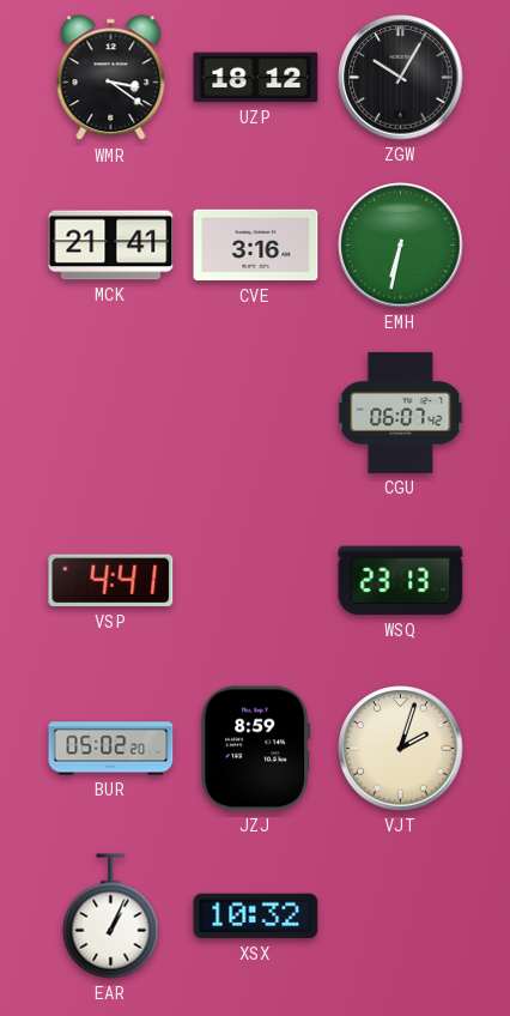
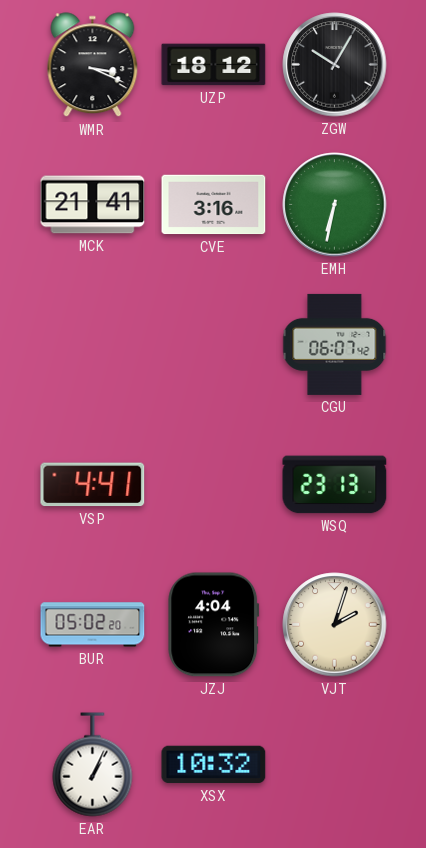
WMR: 3:21 -> 3:19 (93, 65)
JZJ: 8:59 -> 4:04 (214, 625)
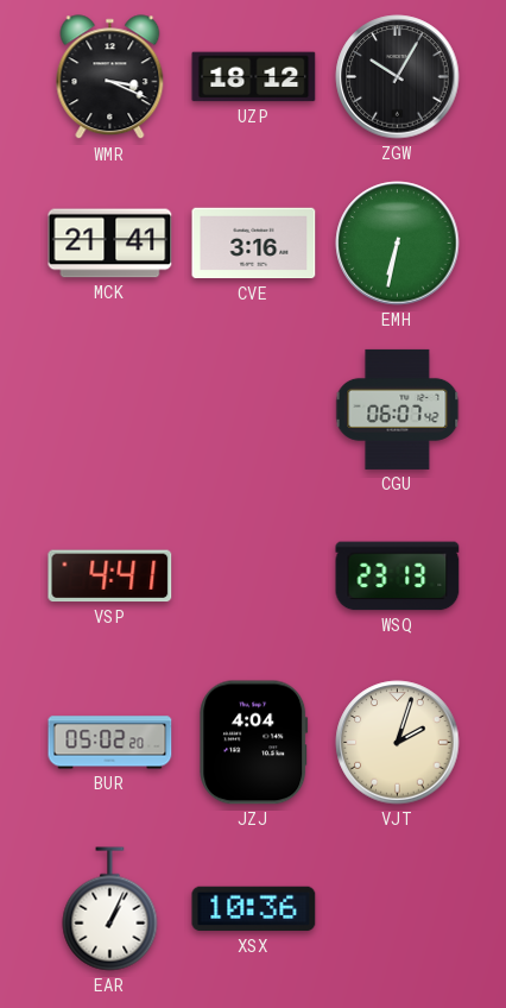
XSX: 10:32 -> 10:36 (254, 909)
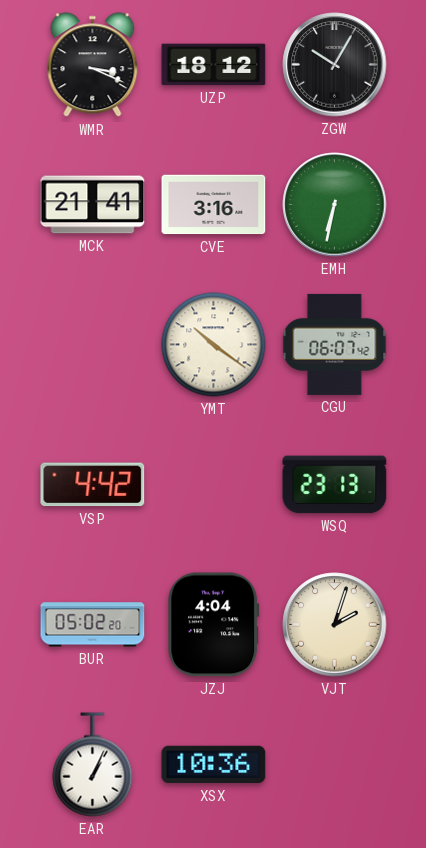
YMT: none -> 10:21 (214, 345)
VSP: 4:41 -> 4:42 (93, 485)
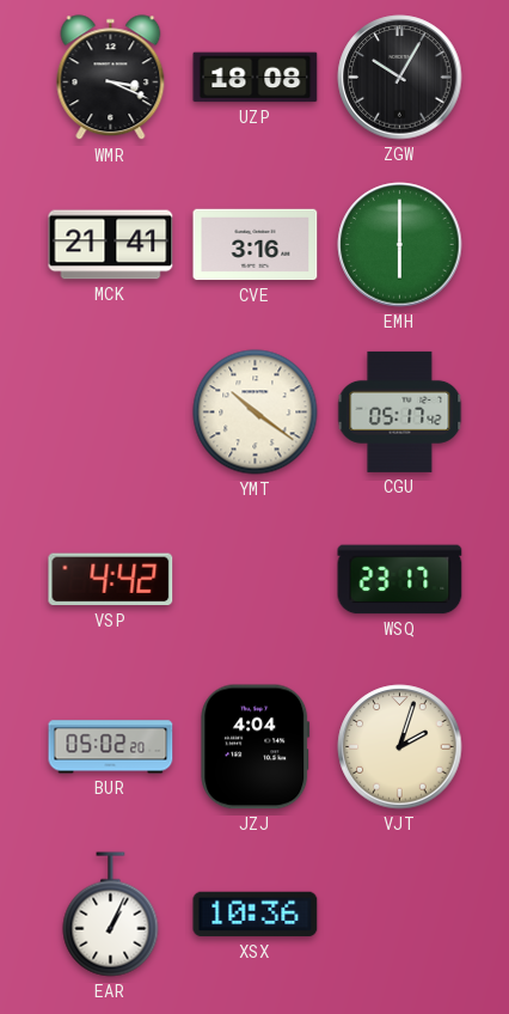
UZP: 18:12 -> 18:08 (256, 78)
EMH: 6:32 -> 6:00 (400, 245)
CGU: 06:07 -> 05:17 (400, 411)
WSQ: 23:13 -> 23:17 (400, 580)
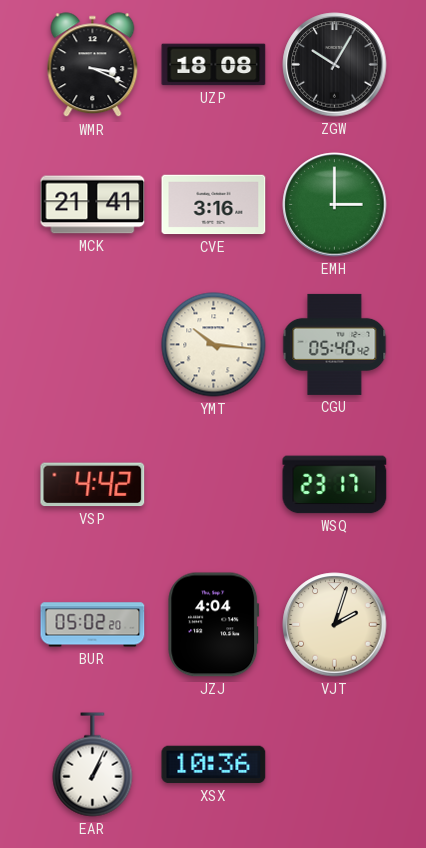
EMH: 6:00 -> 3:00 (335, 205)
YMT: 10:21 -> 10:16 (214, 345)
CGU: 05:17 -> 05:40 (335, 344)
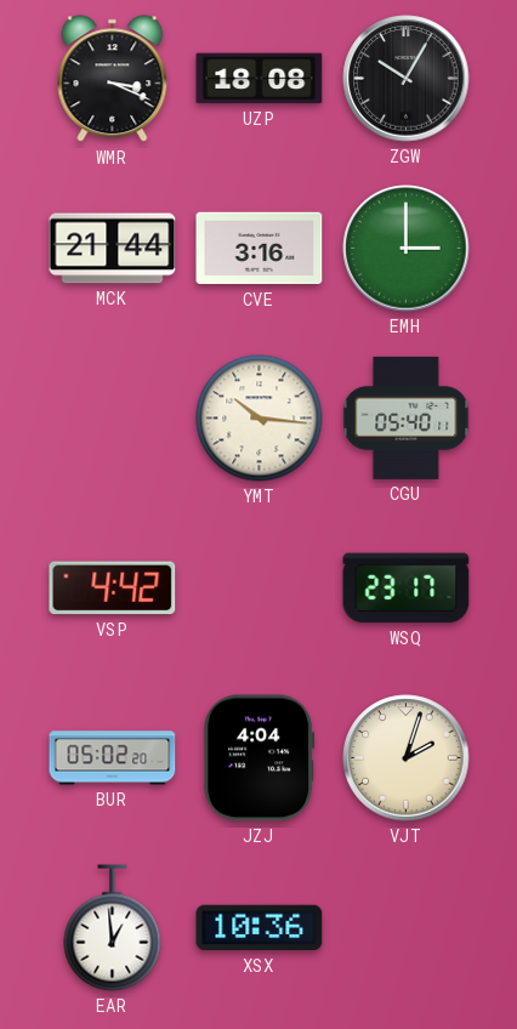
MCK: 21:41 -> 21:44 (113, 249)
CGU: 05:40:42 -> 05:40:11 (407, 417)
EAR: 1:04 -> 12:59 (113, 928)
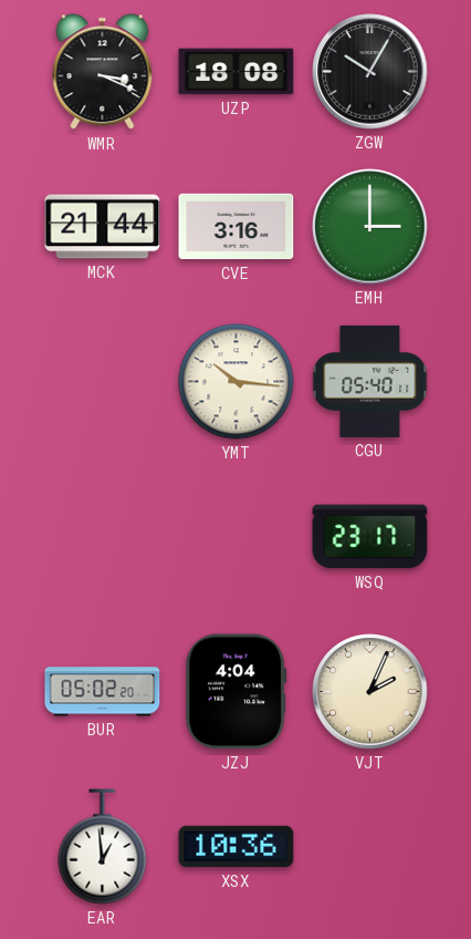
VSP: 4:42 -> none (113, 589)
VJT: 2:03 -> 2:04 (370, 692)
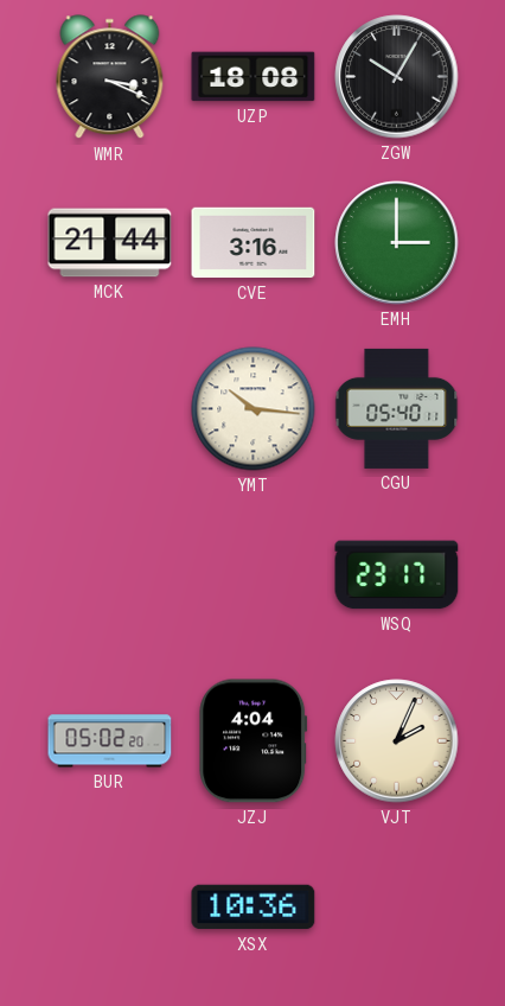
EAR: 12:59 -> none (103, 847)
